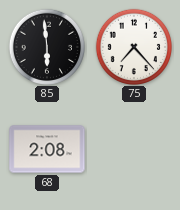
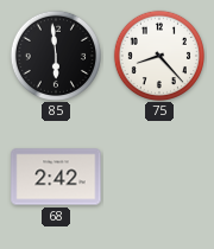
75: 7:23 -> 8:23 (158, 55)
68: 2:08 -> 2:42 (56, 177)
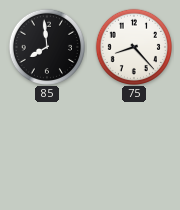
85: 5:59 -> 7:59 (46, 46)
68: 2:42 -> none (56, 177)
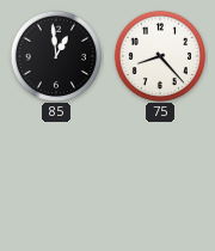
85: 7:59 -> 12:59 (55, 55)
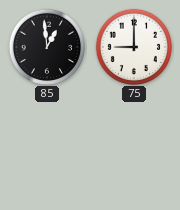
75: 8:23 -> 9:00 (133, 46)
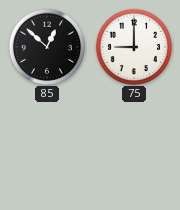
85: 12:59 -> 12:52 (46, 46)
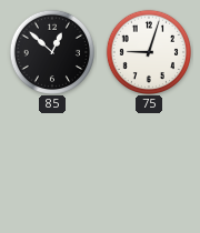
75: 9:00 -> 9:03 (148, 51)
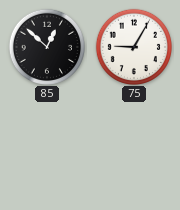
75: 9:03 -> 9:05 (133, 46)
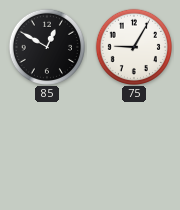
85: 12:52 -> 12:50 (46, 46)
